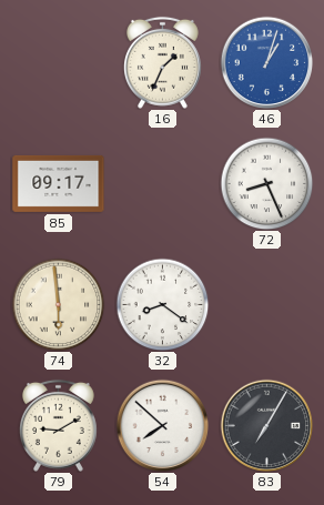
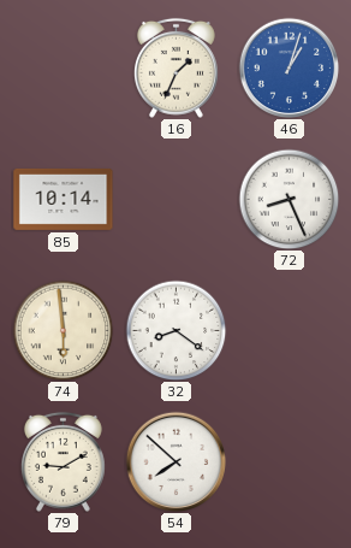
85: 09:17 -> 10:14 (64, 199)
83: 7:05 -> none (266, 425)
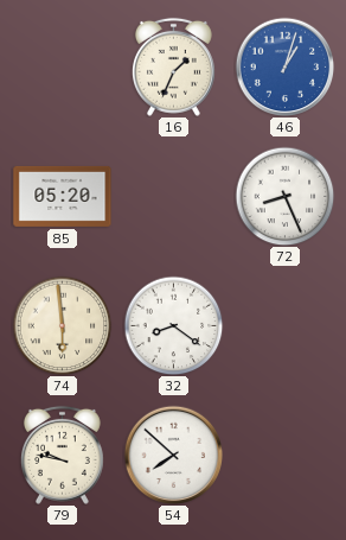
85: 10:14 -> 05:20 (63, 196)
79: 9:10 -> 9:47 (62, 455)
